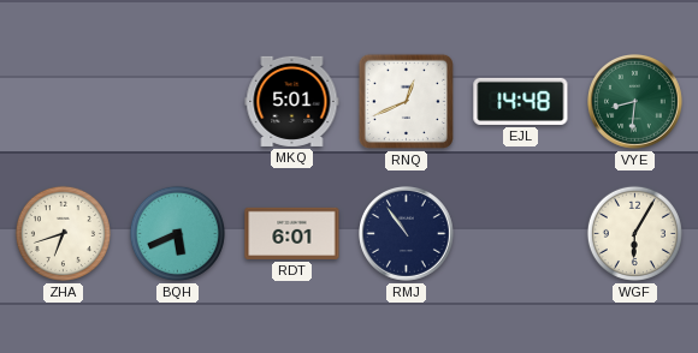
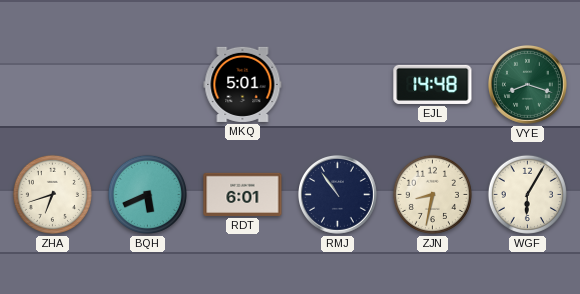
RNQ: 12:41 -> none (406, 101)
VYE: 8:31 -> 8:18 (528, 85)
ZJN: none -> 8:32 (432, 194)
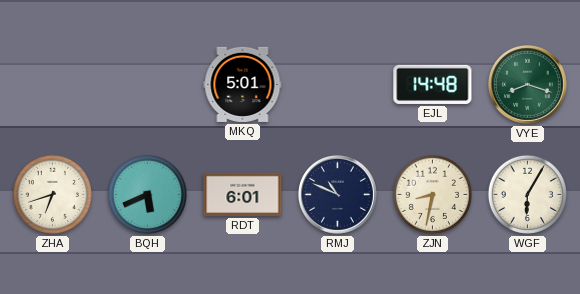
RMJ: 10:54 -> 10:49 (338, 195)
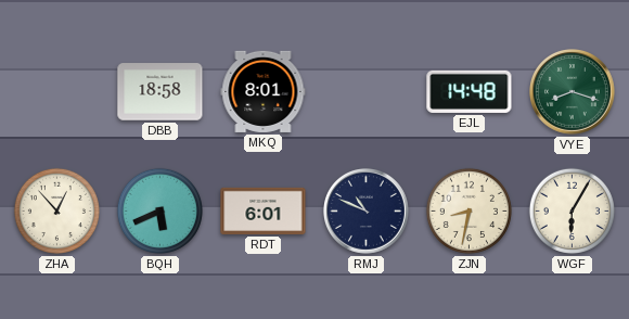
DBB: none -> 18:58 (161, 92)
MKQ: 5:01 -> 8:01 (264, 91)
ZHA: 6:42 -> 12:53 (56, 210)
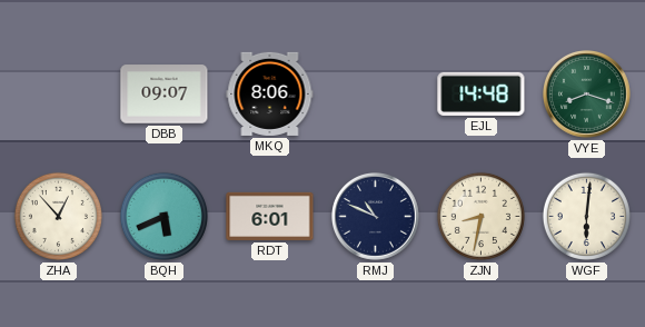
DBB: 18:58 -> 09:07 (165, 95)
MKQ: 8:01 -> 8:06 (270, 93)
WGF: 6:05 -> 6:01 (586, 216)
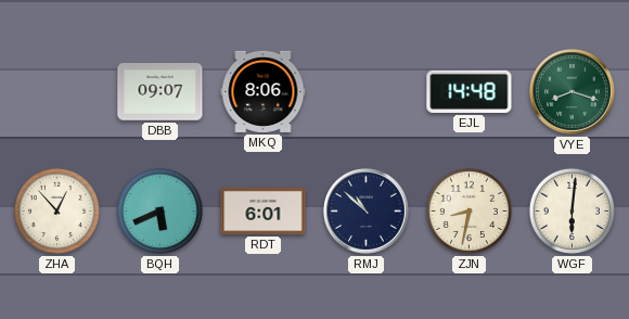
RMJ: 10:49 -> 10:52 (367, 212)
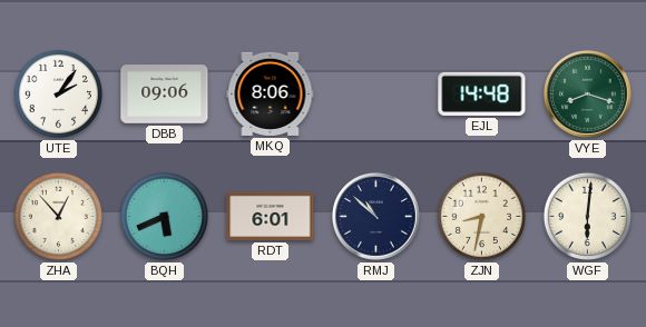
UTE: none -> 2:06 (58, 93)
DBB: 09:07 -> 09:06 (165, 95)
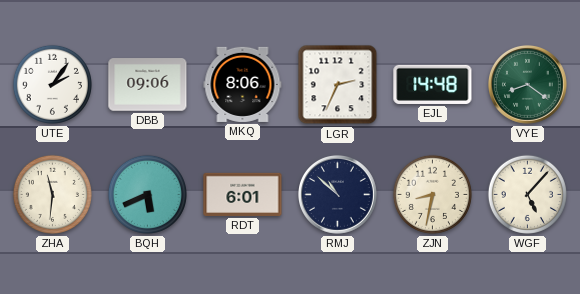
LGR: none -> 2:34 (338, 85)
VYE: 8:18 -> 8:21 (528, 85)
ZHA: 12:53 -> 11:31 (52, 194)
WGF: 6:01 -> 5:07 (527, 194)
